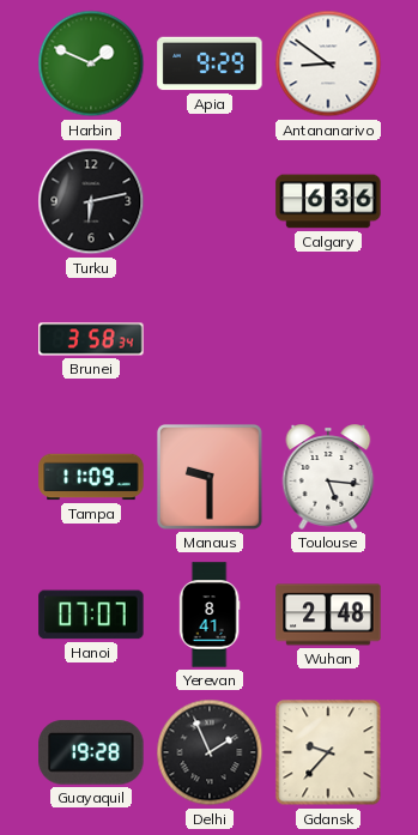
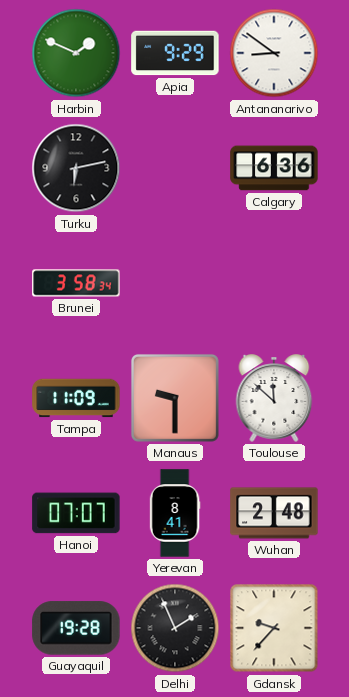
Toulouse: 5:16 -> 11:52 (274, 398)
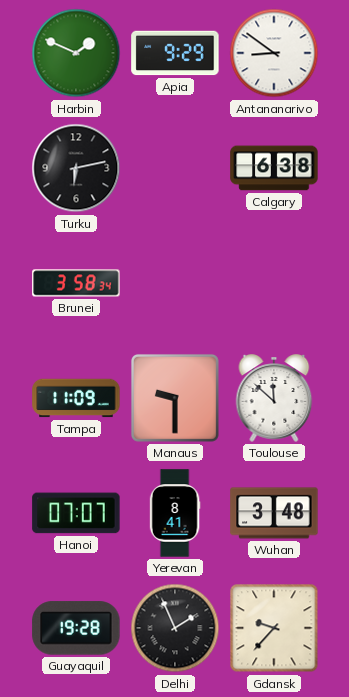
Calgary: 6:36 -> 6:38 (274, 168)
Wuhan: 2:48 -> 3:48 (274, 513)
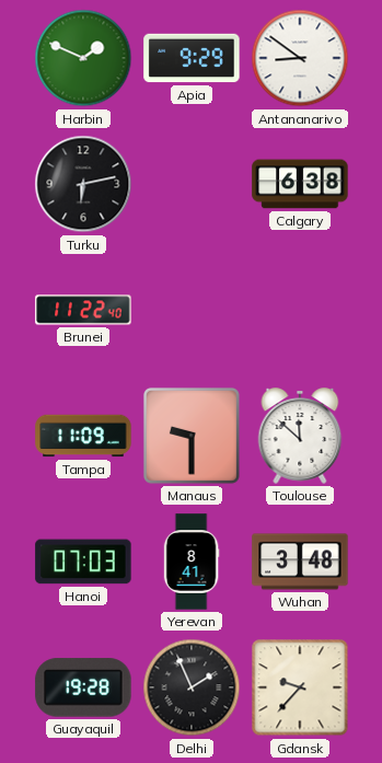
Brunei: 3:58 -> 11:22 (83, 310)
Hanoi: 07:07 -> 07:03 (83, 562)
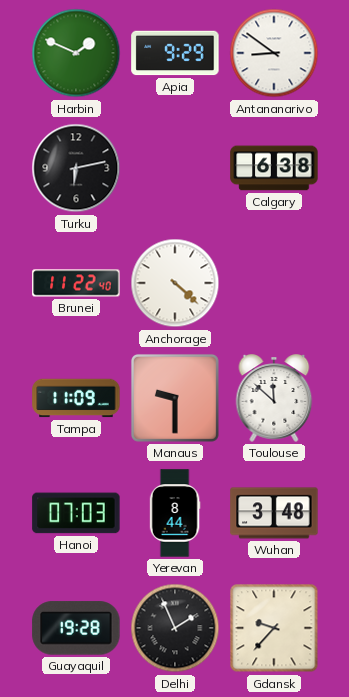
Anchorage: none -> 4:22 (175, 283)
Yerevan: 8:41 -> 8:44 (175, 513)
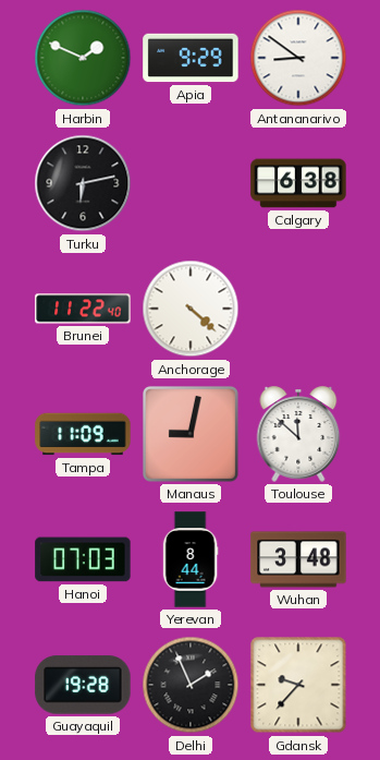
Manaus: 9:30 -> 9:02 (191, 434)
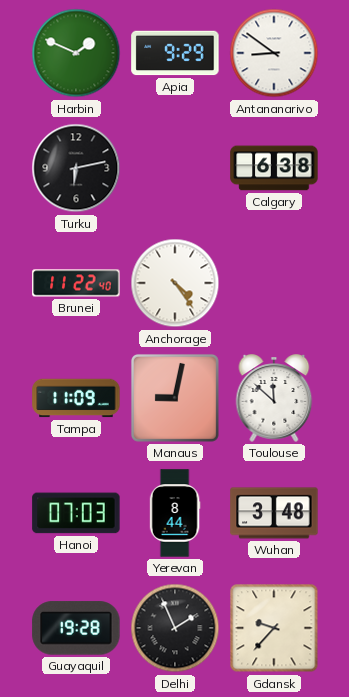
Anchorage: 4:22 -> 4:24 (175, 283)
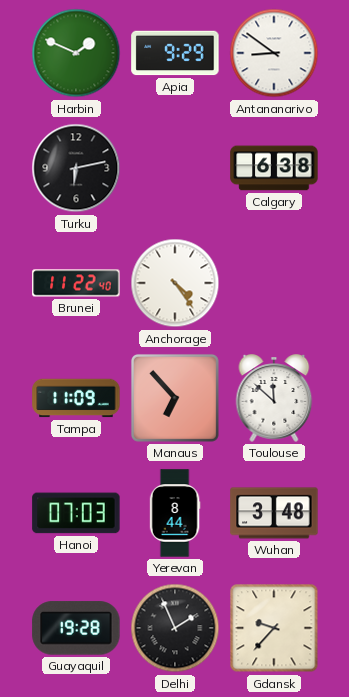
Manaus: 9:02 -> 6:53 (175, 398)
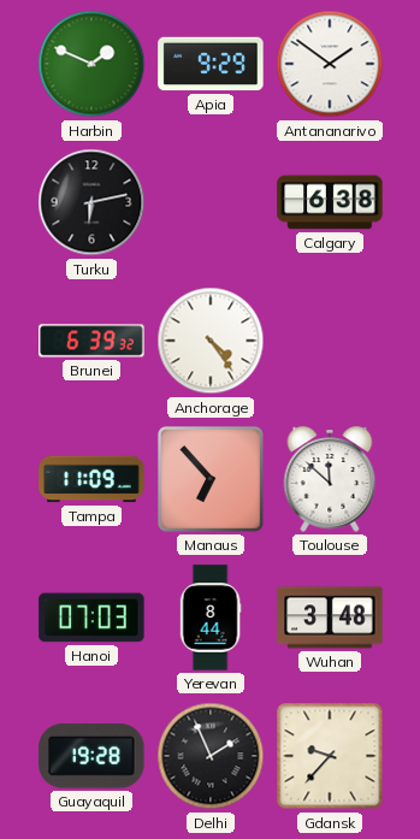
Antananarivo: 8:51 -> 1:51 (330, 64)
Brunei: 11:22 -> 6:39 (91, 341)
